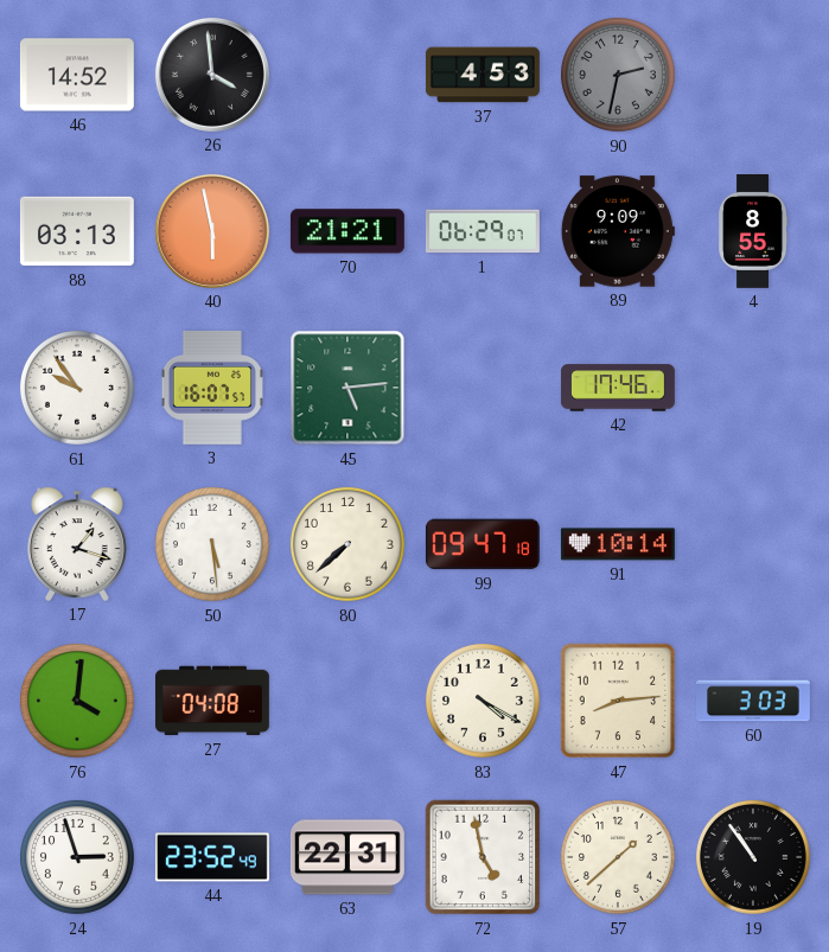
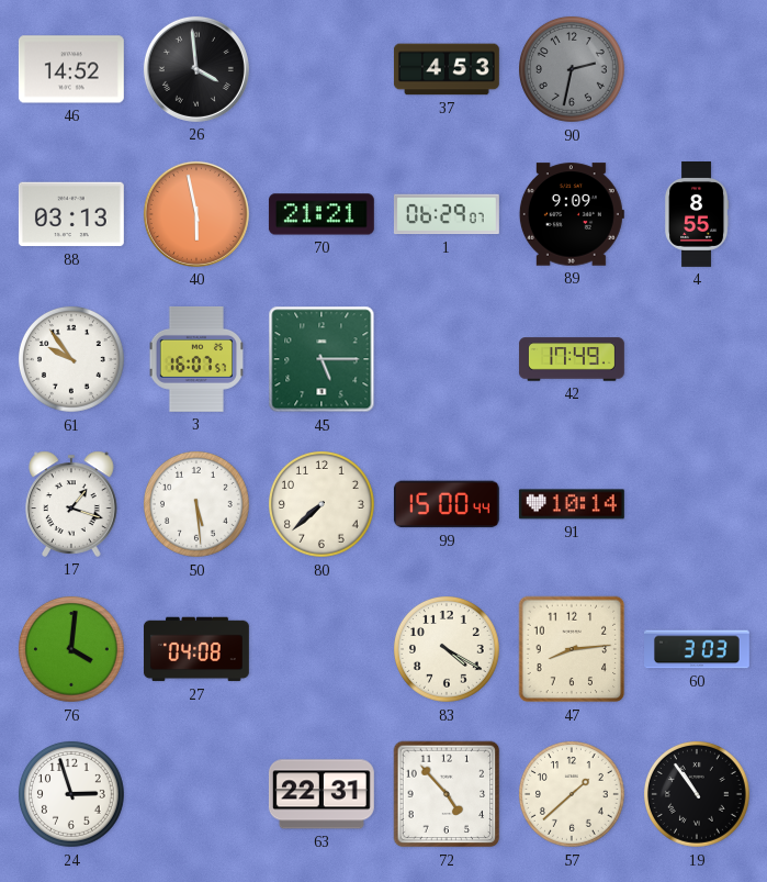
45: 5:14 -> 5:15 (322, 359)
42: 17:46 -> 17:49 (572, 359)
99: 09:47 -> 15:00 (447, 504)
44: 23:52 -> none (212, 857)
72: 4:58 -> 4:53 (447, 794)
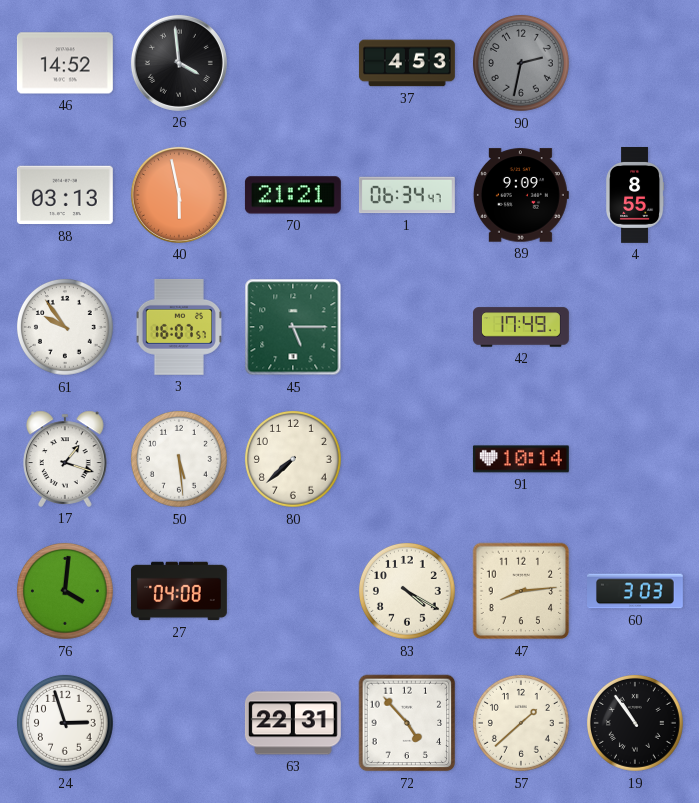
1: 06:29 -> 06:34 (407, 195)
99: 15:00 -> none (447, 504)
